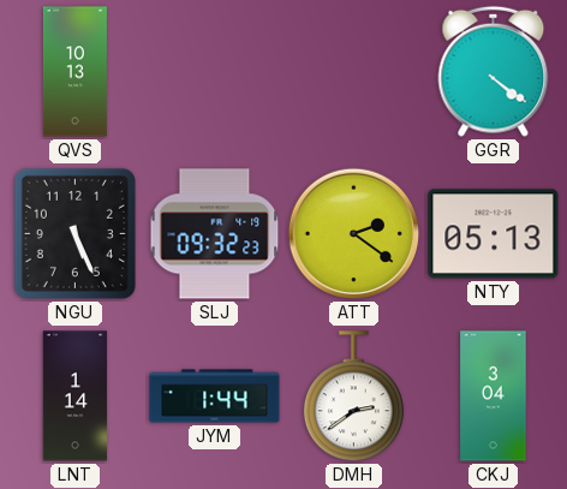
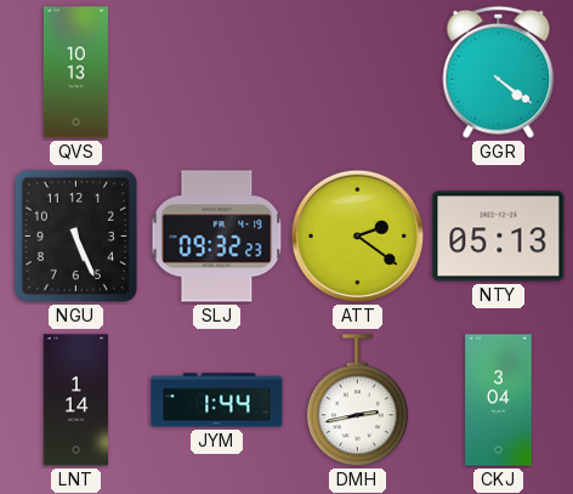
DMH: 2:39 -> 2:43 (357, 401)
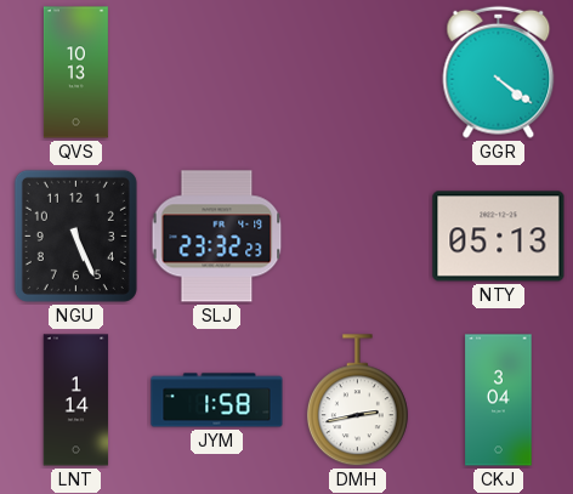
SLJ: 09:32 -> 23:32 (217, 237)
ATT: 2:21 -> none (358, 237)
JYM: 1:44 -> 1:58 (217, 401)
